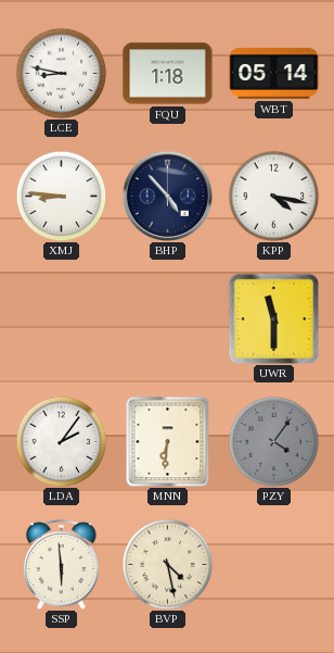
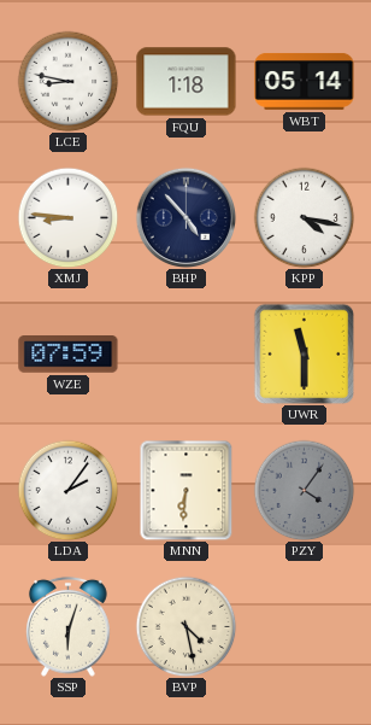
WZE: none -> 07:59 (69, 355)
SSP: 5:59 -> 6:03 (67, 626)
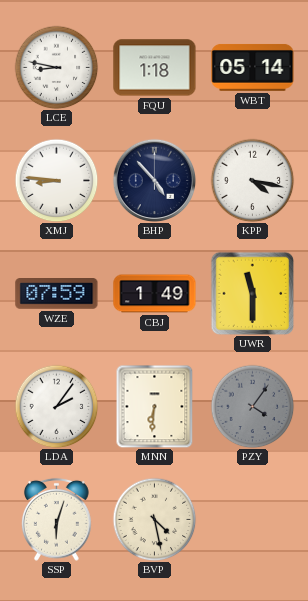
CBJ: none -> 1:49 (155, 294)
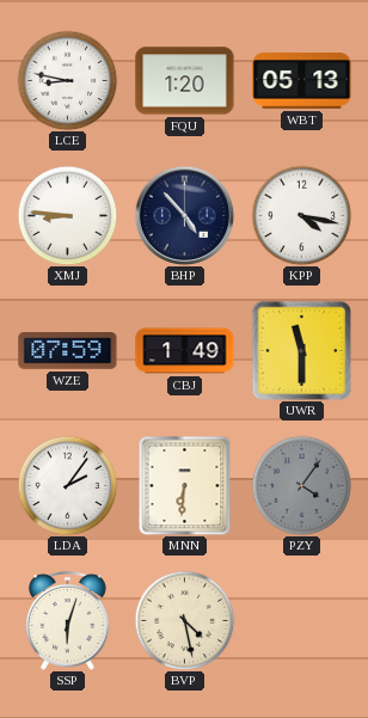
FQU: 1:18 -> 1:20 (185, 81)
WBT: 05:14 -> 05:13 (302, 80)
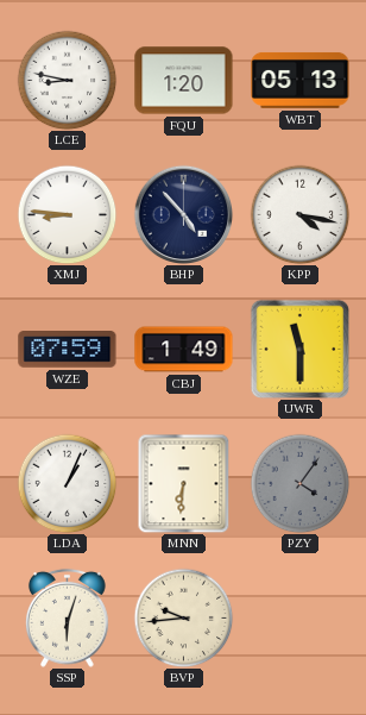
LDA: 2:06 -> 1:04 (67, 483)
BVP: 4:28 -> 9:44 (183, 617)
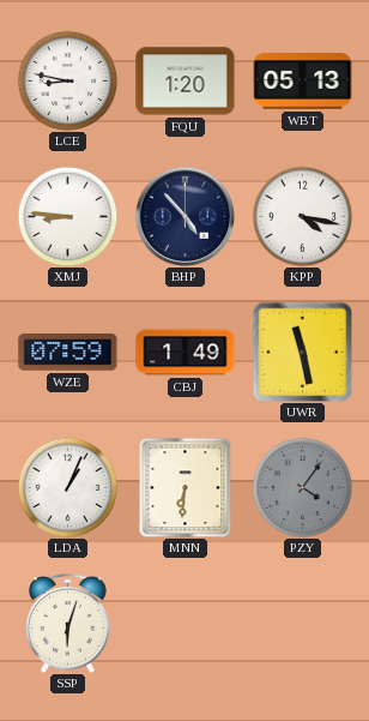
UWR: 11:30 -> 11:28 (302, 352)
BVP: 9:44 -> none (183, 617)
